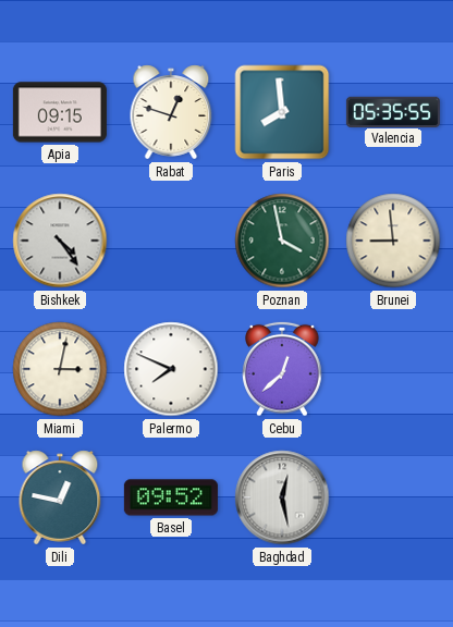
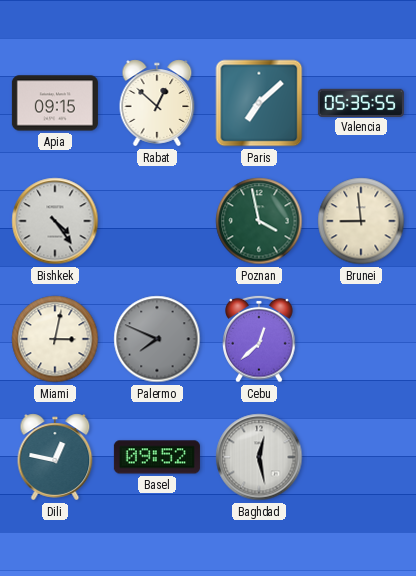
Rabat: 12:48 -> 12:52 (157, 103)
Paris: 7:59 -> 7:08 (259, 103)
Palermo dial: white -> grey (157, 339)
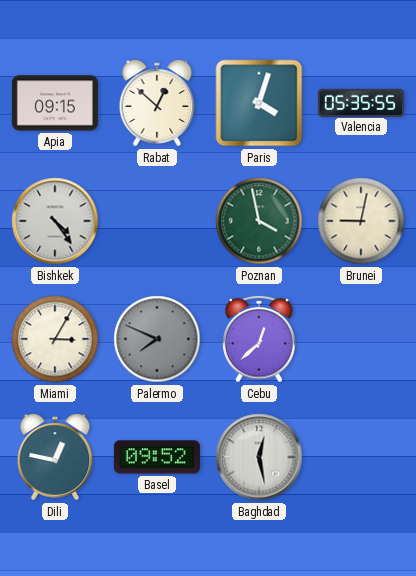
Paris: 7:08 -> 4:03 (259, 103)
Brunei: 8:59 -> 9:02 (361, 221)
Miami: 3:02 -> 3:05 (55, 339)
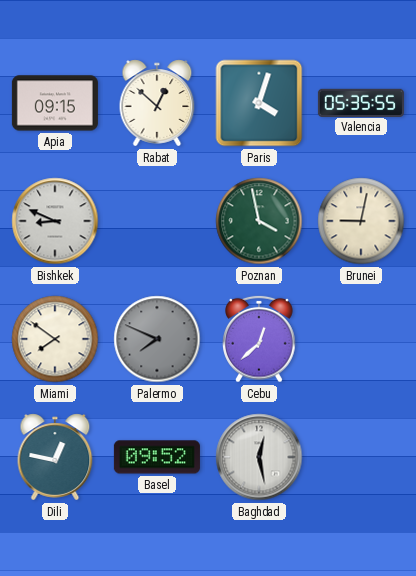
Bishkek: 4:24 -> 8:49 (55, 221)
Miami: 3:05 -> 7:51 (55, 339)
